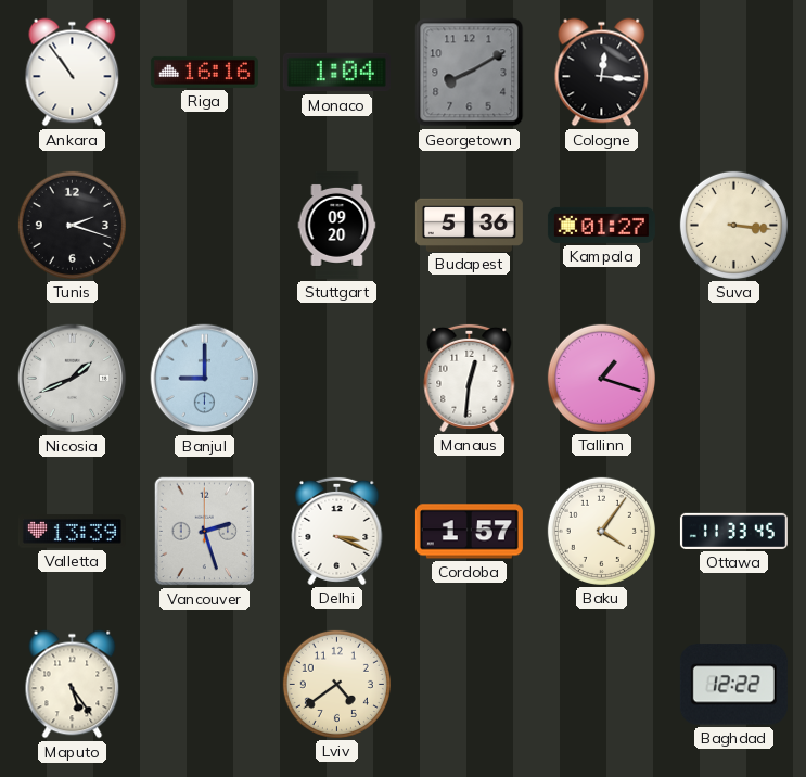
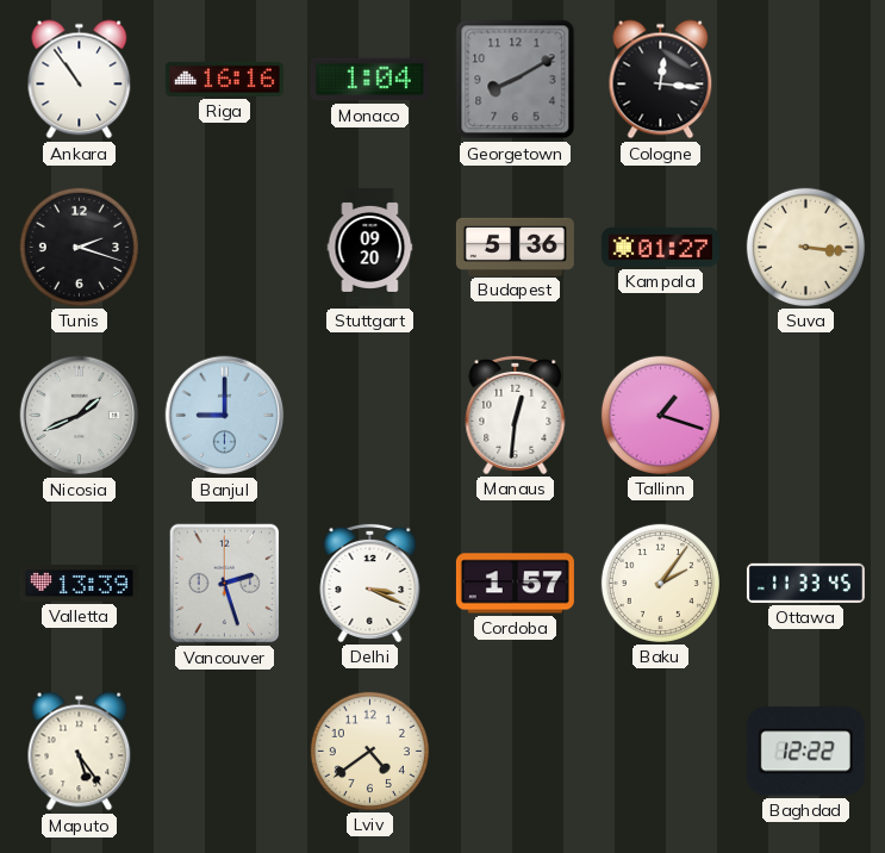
Baku: 4:06 -> 2:06 (660, 583)
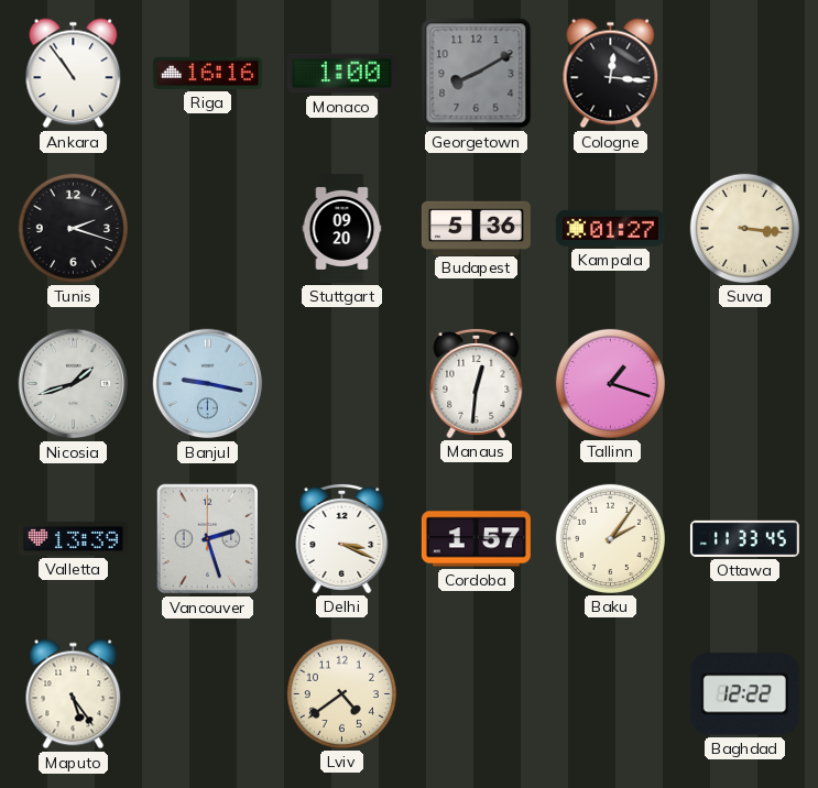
Monaco: 1:04 -> 1:00 (341, 74)
Nicosia: 1:41 -> 1:42 (74, 384)
Banjul: 9:00 -> 9:17 (208, 384)
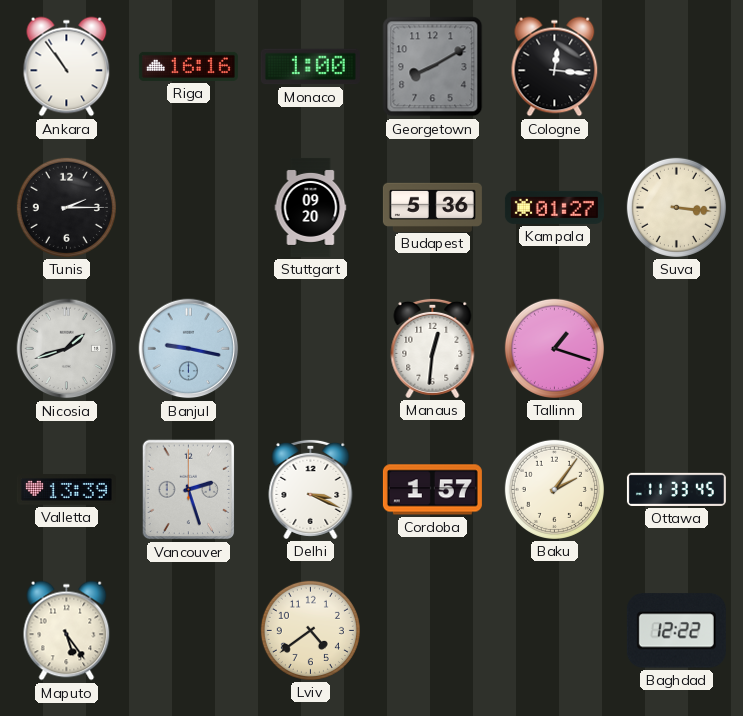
Tunis: 2:18 -> 2:15 (66, 207)
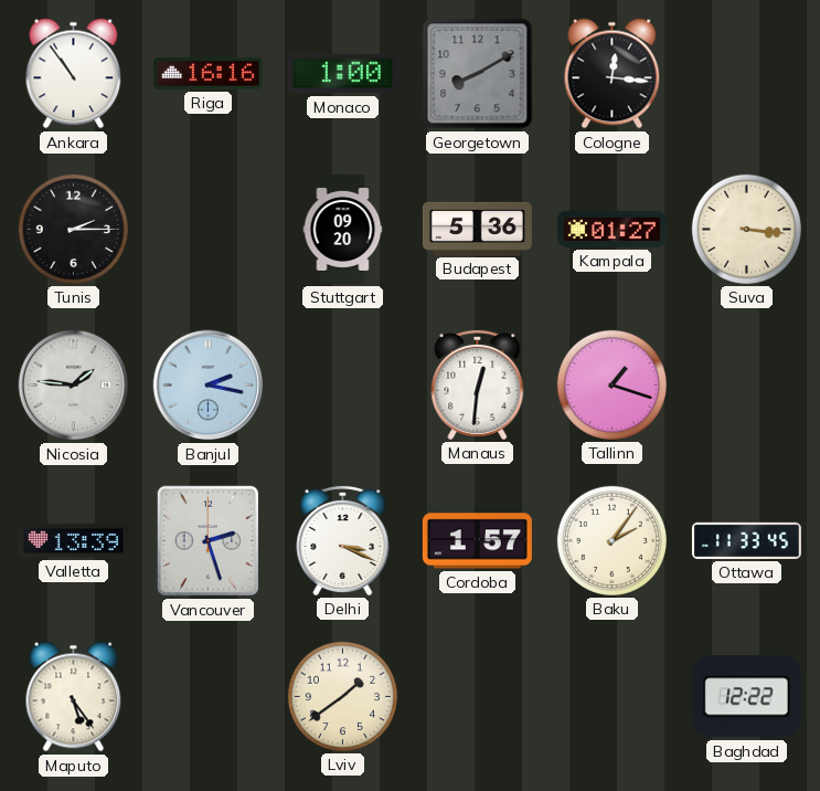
Nicosia: 1:42 -> 1:46 (74, 386)
Banjul: 9:17 -> 2:17 (209, 386)
Lviv: 4:39 -> 1:39 (342, 696)
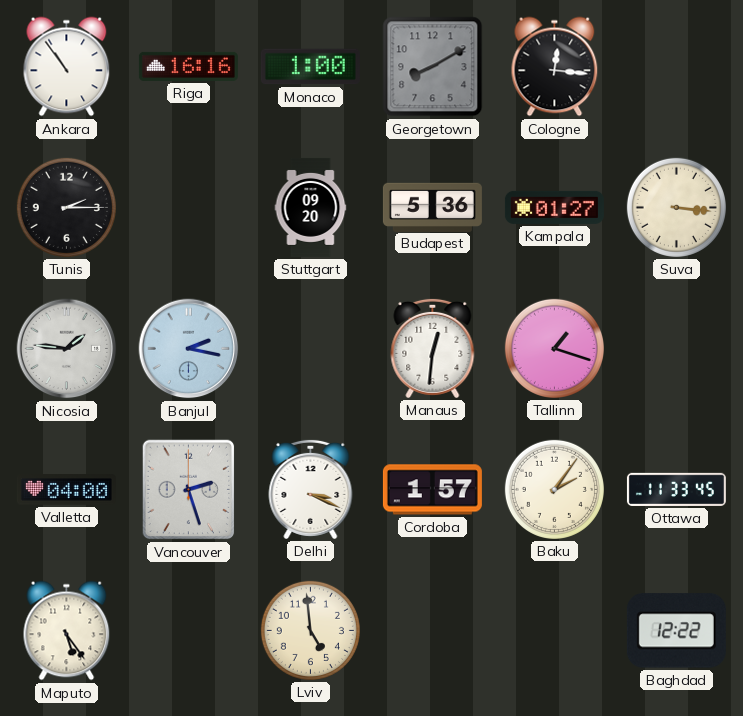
Valletta: 13:39 -> 04:00 (66, 490)
Lviv: 1:39 -> 4:59 (310, 630)
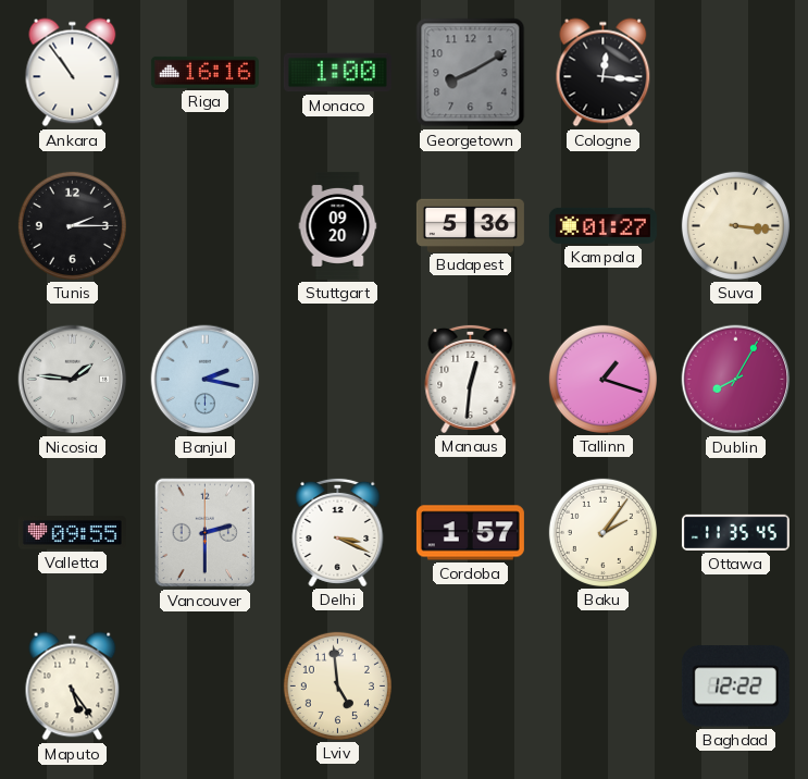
Dublin: none -> 8:05 (736, 380)
Valletta: 04:00 -> 09:55 (72, 533)
Vancouver: 2:27 -> 2:30 (206, 533)
Ottawa: 11:33 -> 11:35 (735, 532)
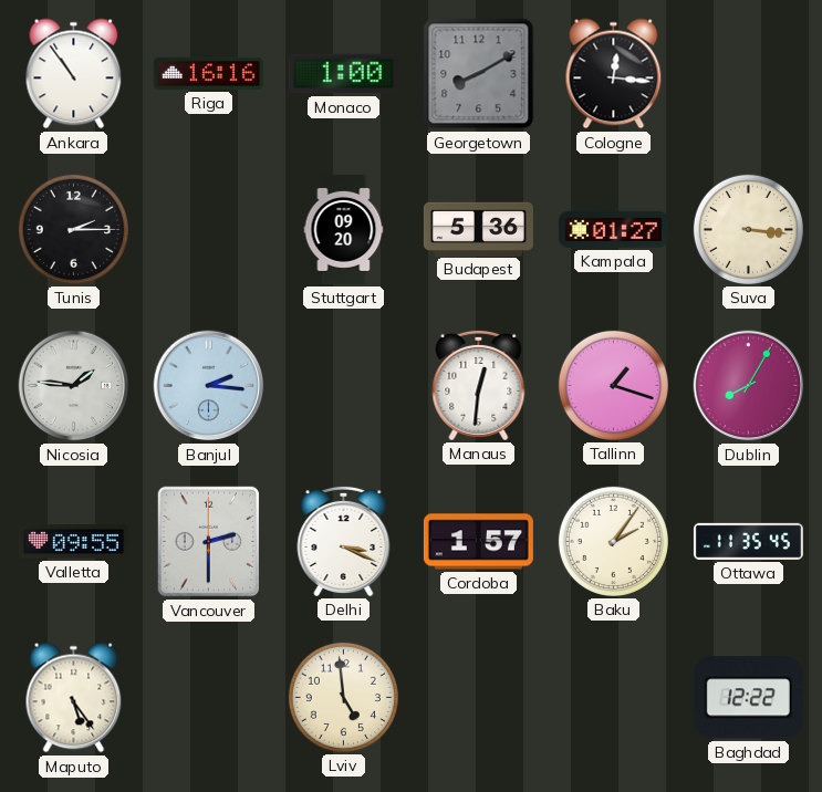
Banjul: 2:17 -> 2:16 (209, 386)
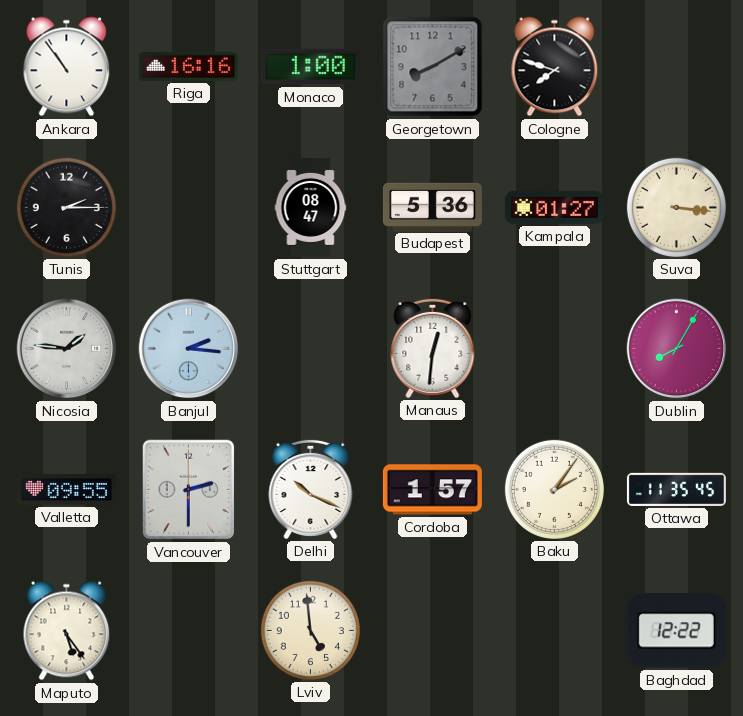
Cologne: 12:16 -> 7:48 (555, 67)
Stuttgart: 09:20 -> 08:47 (311, 207)
Tallinn: 1:18 -> none (613, 385)
Delhi: 3:19 -> 10:19 (311, 489)
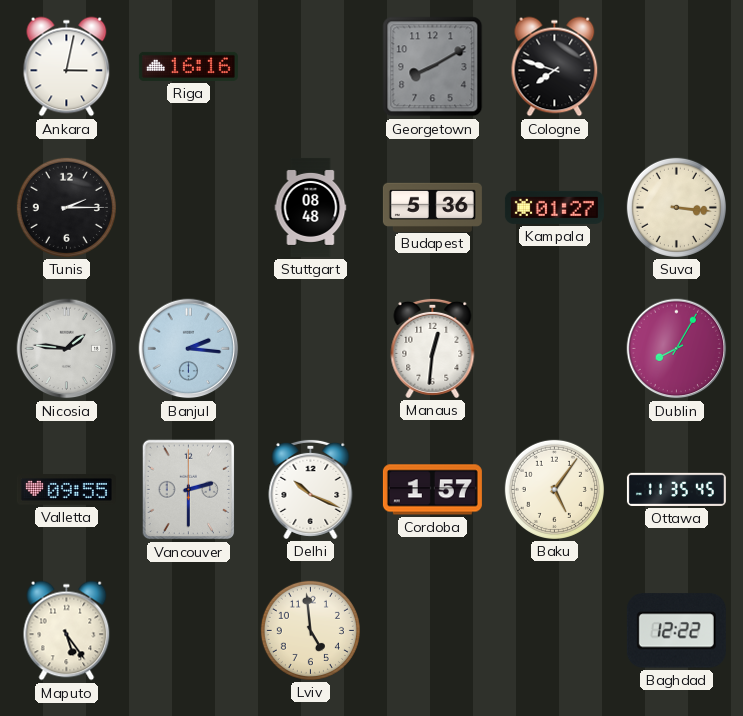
Ankara: 10:54 -> 3:02 (67, 67)
Monaco: 1:00 -> none (310, 67)
Stuttgart: 08:47 -> 08:48 (311, 207)
Baku: 2:06 -> 5:06 (554, 489)
